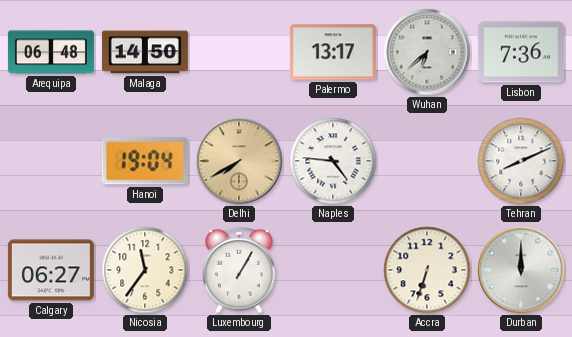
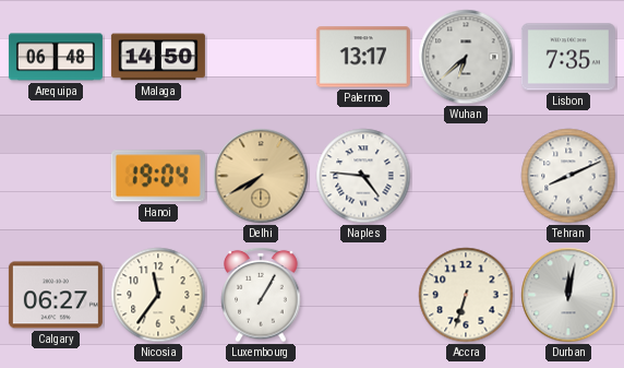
Lisbon: 7:36 -> 7:35 (568, 57)
Durban: 12:00 -> 12:02 (568, 295)
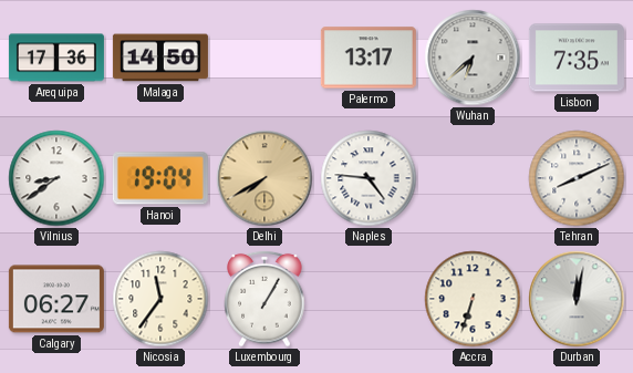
Arequipa: 06:48 -> 17:36 (56, 58)
Vilnius: none -> 8:39 (56, 178)
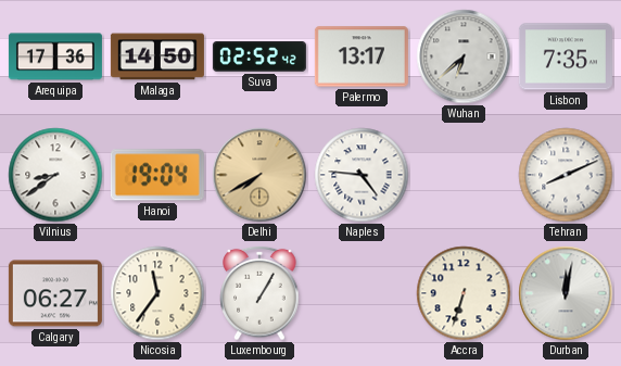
Suva: none -> 02:52 (259, 56)
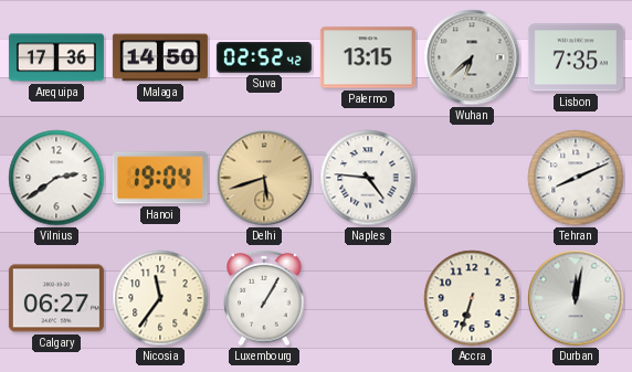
Palermo: 13:17 -> 13:15 (368, 57)
Vilnius: 8:39 -> 2:39 (56, 178)
Delhi: 7:40 -> 5:42 (264, 178)
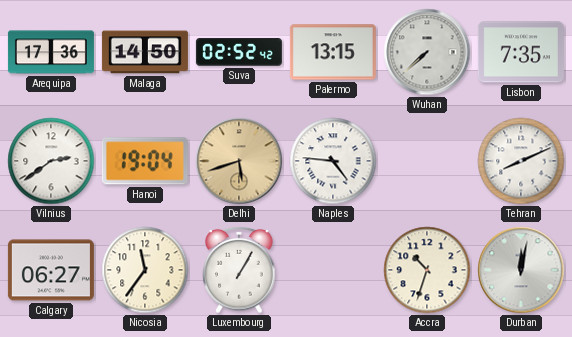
Wuhan: 6:38 -> 7:38 (427, 52)
Accra: 6:33 -> 10:33 (427, 270)
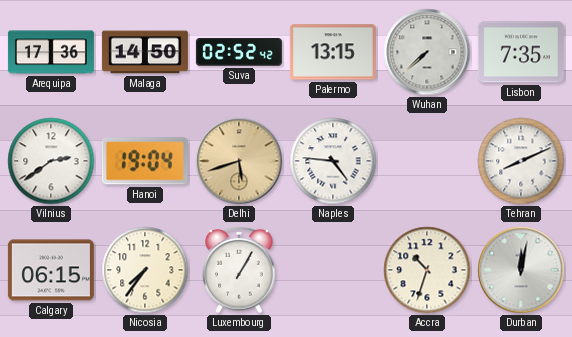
Calgary: 06:27 -> 06:15 (51, 270)
Nicosia: 11:36 -> 7:36 (145, 270)
